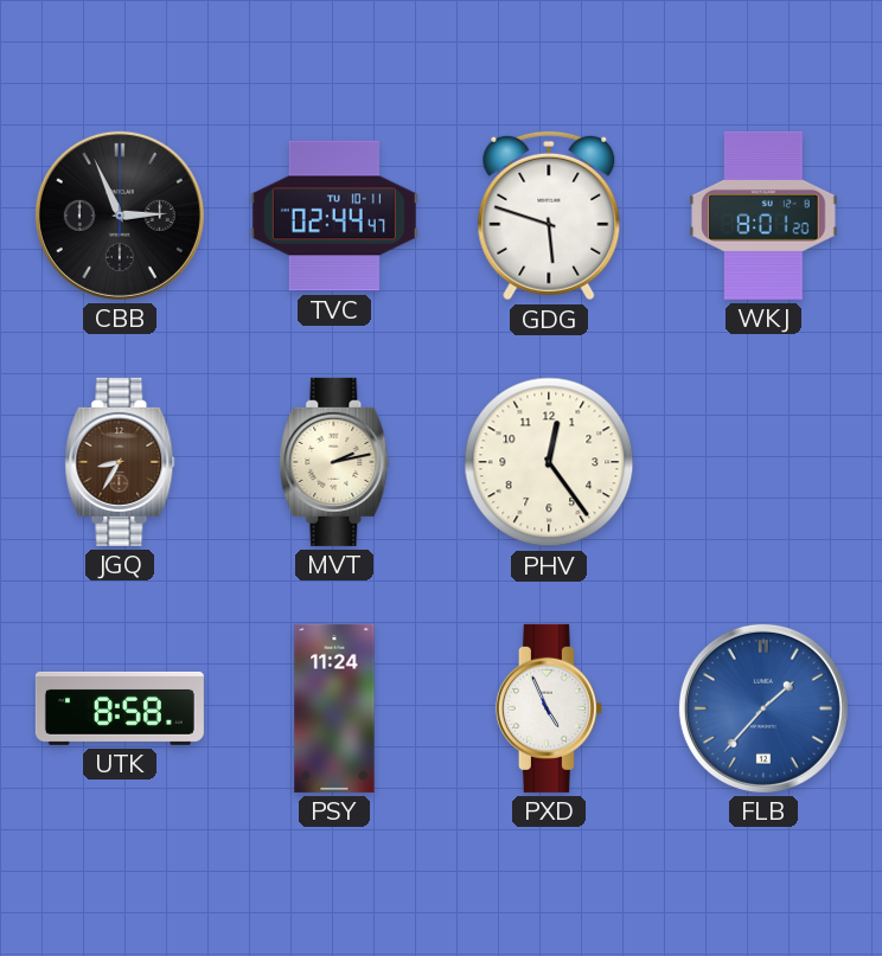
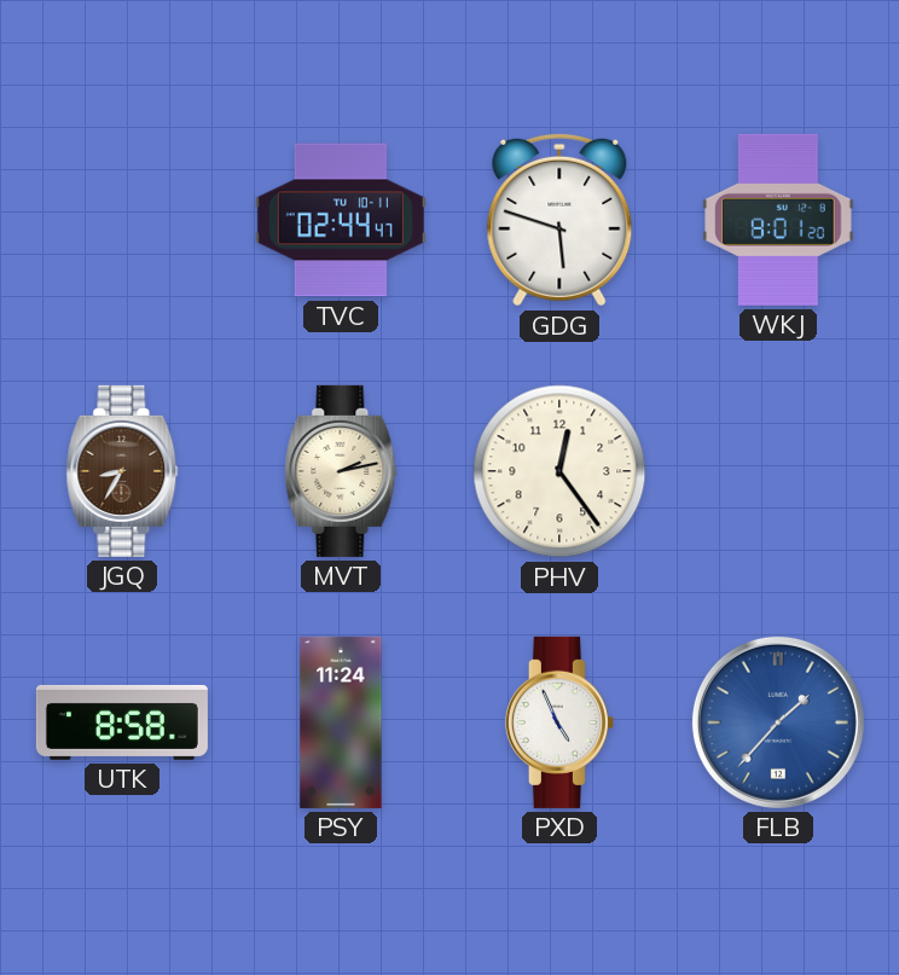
CBB: 2:56 -> none (120, 216)
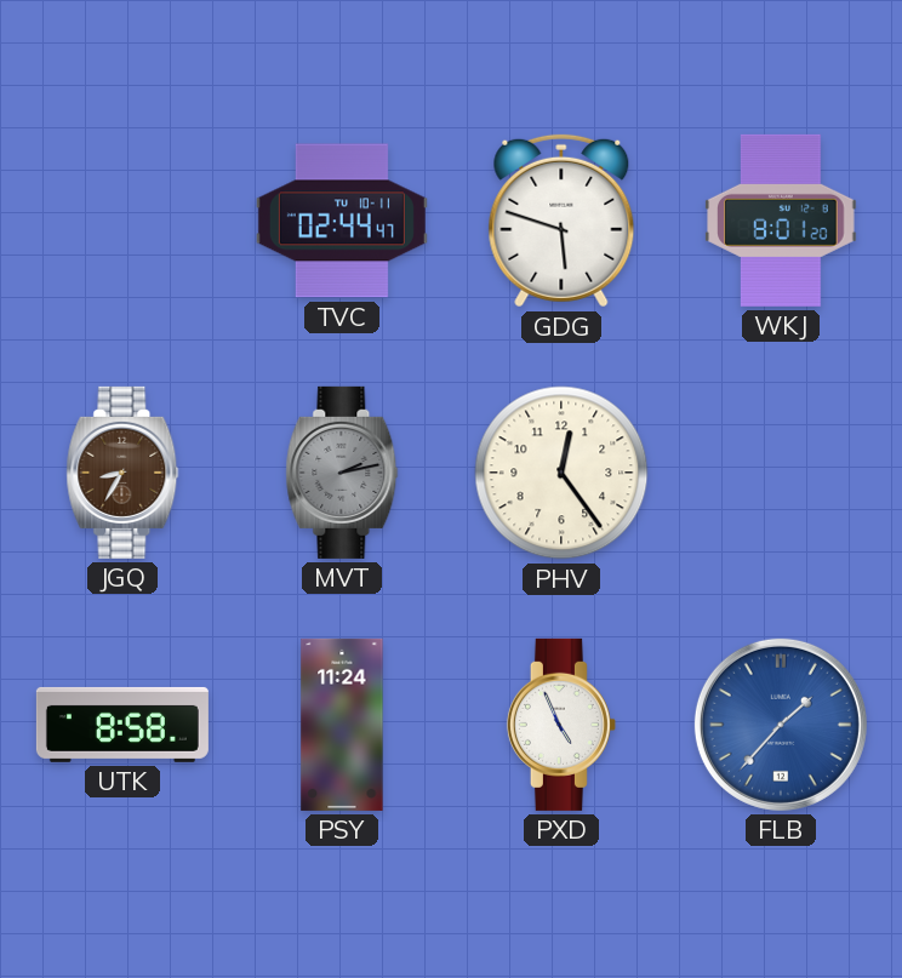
MVT dial: cream -> grey (342, 473)
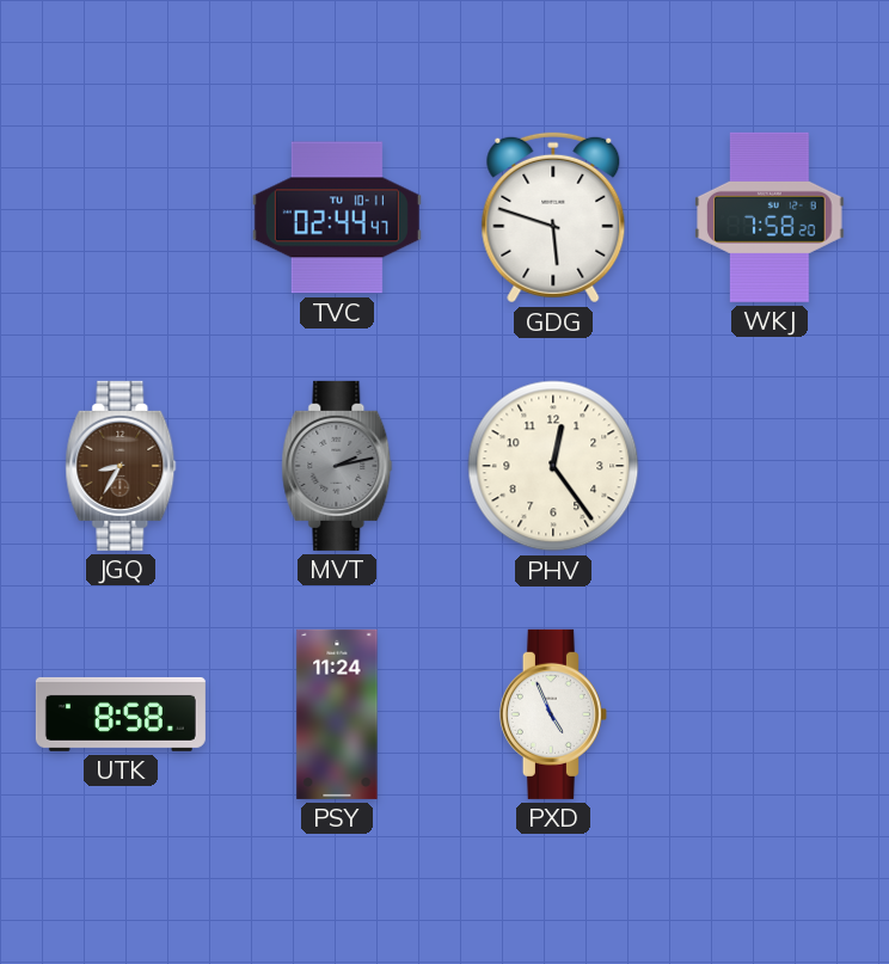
WKJ: 8:01 -> 7:58 (770, 217)
FLB: 1:37 -> none (781, 725)
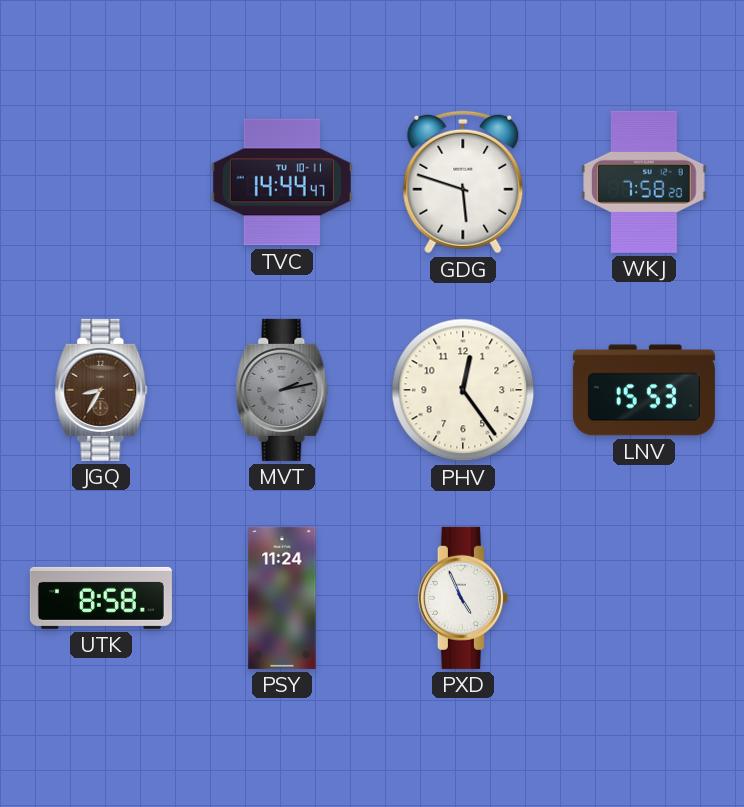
TVC: 02:44 -> 14:44 (282, 182)
LNV: none -> 15:53 (644, 390)
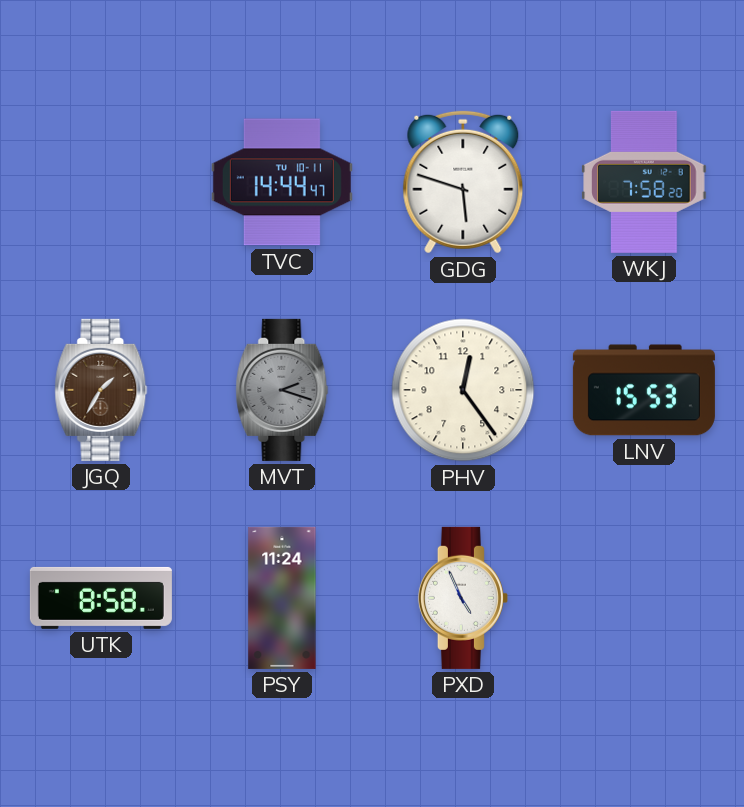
JGQ: 8:35 -> 1:35 (101, 390)
MVT: 2:13 -> 2:18 (282, 390)
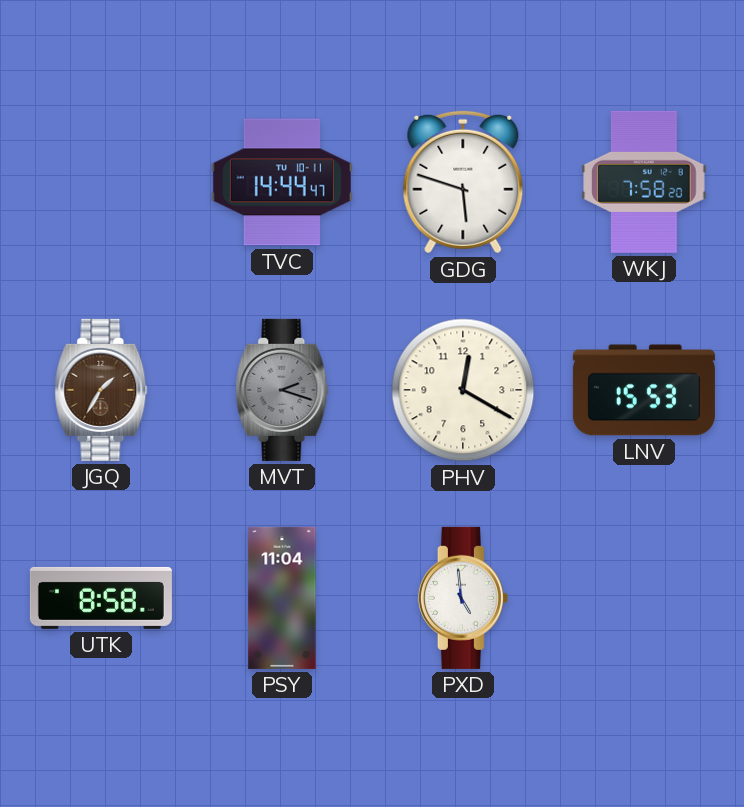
PHV: 12:24 -> 12:20 (463, 390)
PSY: 11:24 -> 11:04 (282, 598)
PXD: 4:56 -> 4:59 (463, 598)
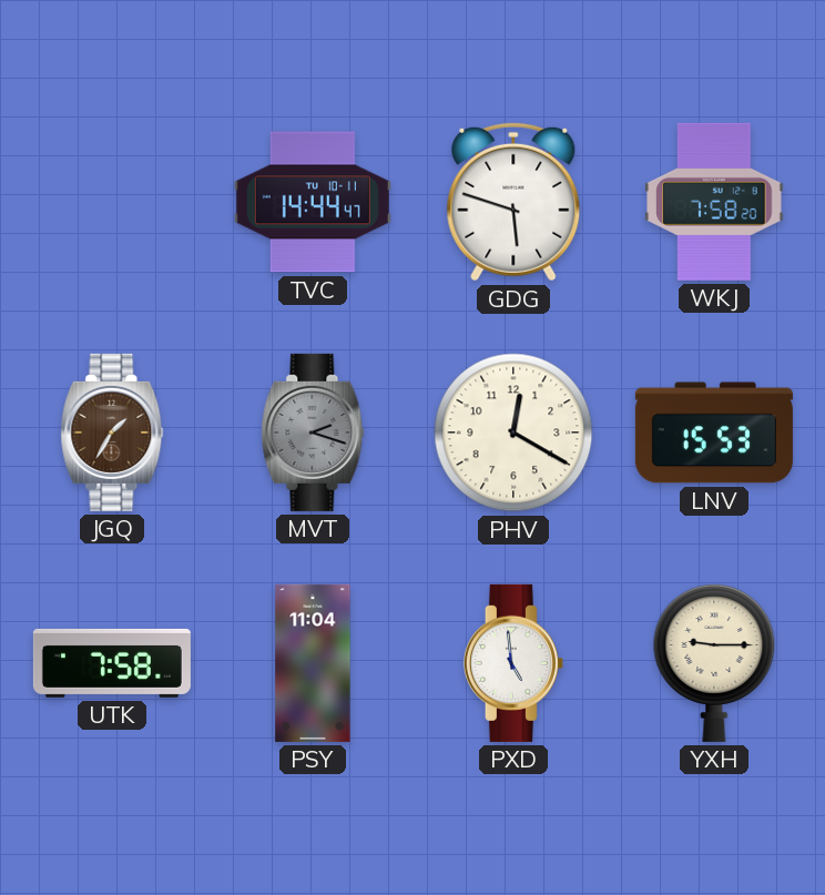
UTK: 8:58 -> 7:58 (112, 663)
YXH: none -> 9:15 (714, 663)
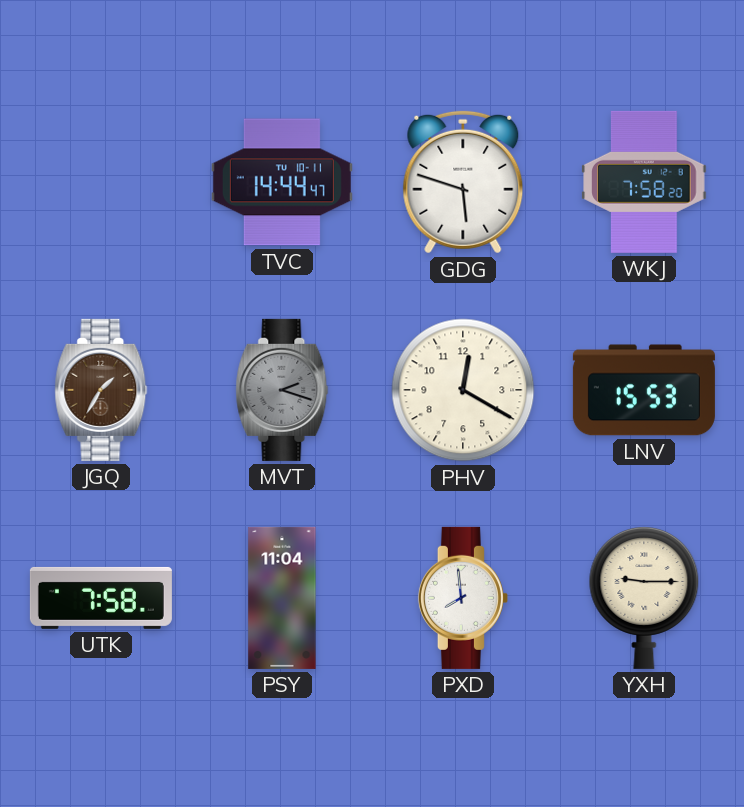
PXD: 4:59 -> 7:59 (463, 598)
